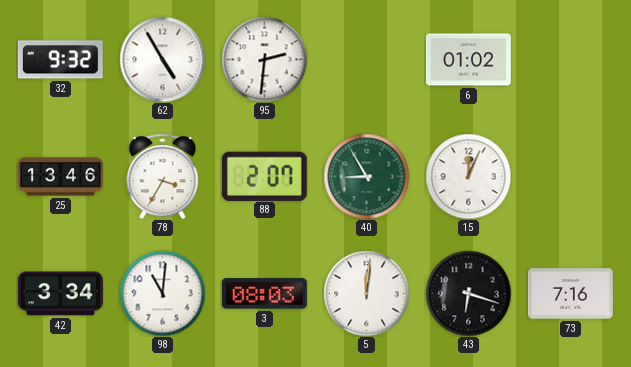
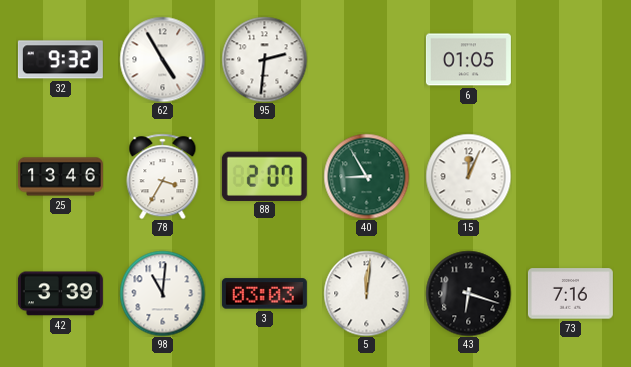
6: 01:02 -> 01:05 (468, 60)
42: 3:34 -> 3:39 (60, 294)
3: 08:03 -> 03:03 (264, 294)
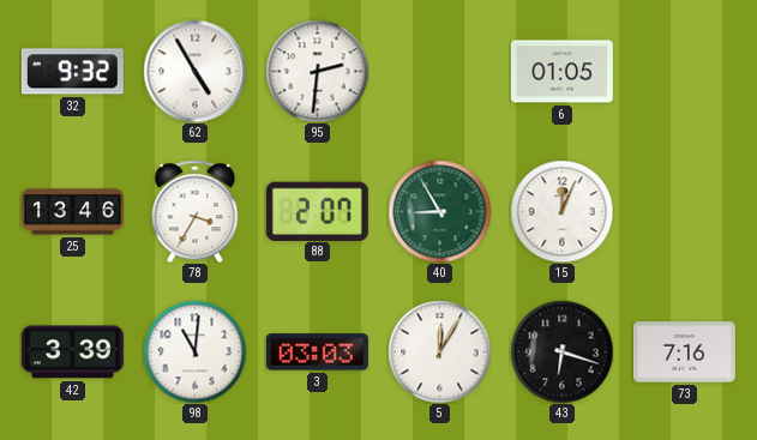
5: 12:01 -> 12:05 (439, 351)
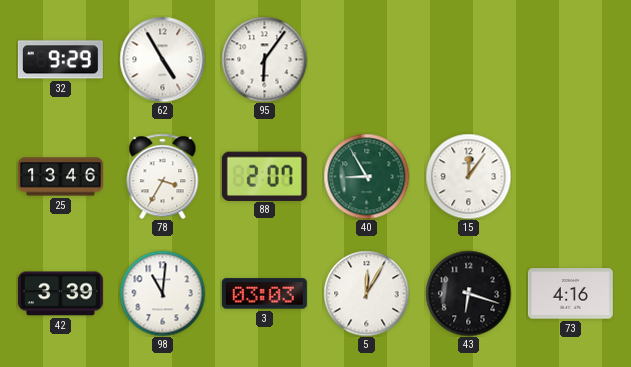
32: 9:32 -> 9:29 (60, 60)
95: 2:31 -> 6:06 (264, 59)
6: 01:05 -> none (561, 72)
15: 12:04 -> 12:06 (468, 176)
73: 7:16 -> 4:16 (570, 294)
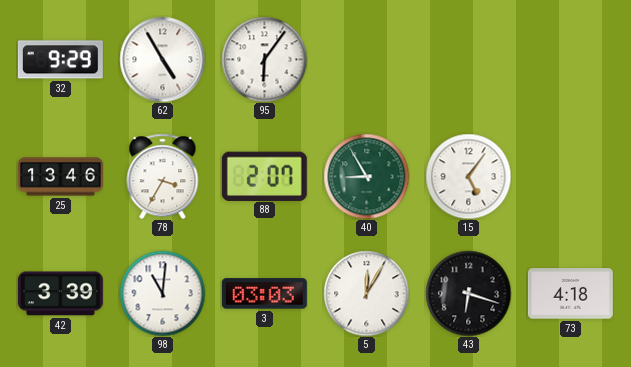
15: 12:06 -> 5:06 (468, 176)
73: 4:16 -> 4:18 (570, 294)
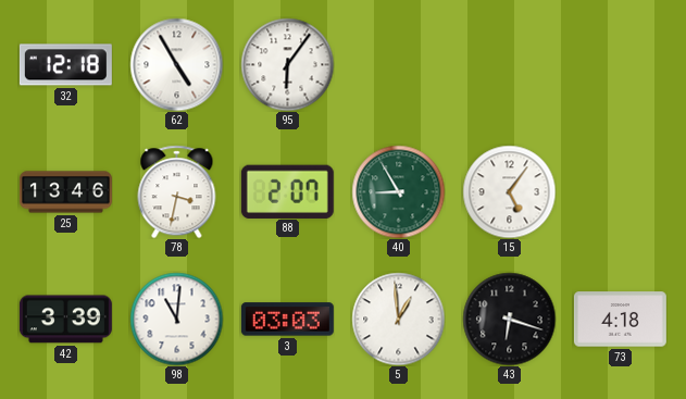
32: 9:29 -> 12:18 (65, 65)
78: 3:35 -> 3:32 (177, 191)
5: 12:05 -> 12:59 (398, 319)
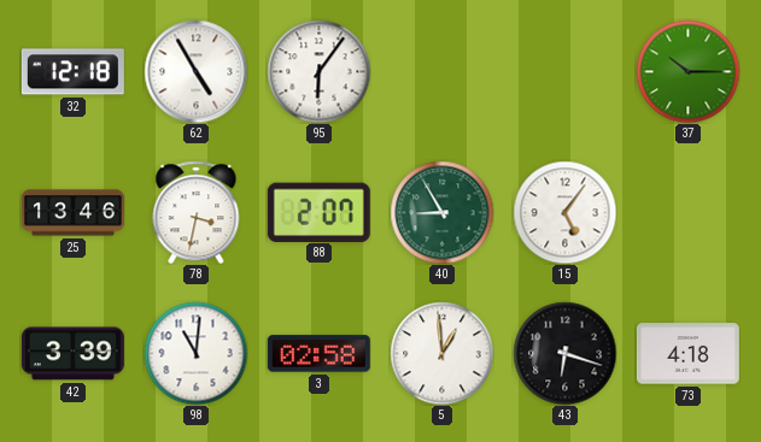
37: none -> 10:15 (687, 71)
3: 03:03 -> 02:58 (318, 354)
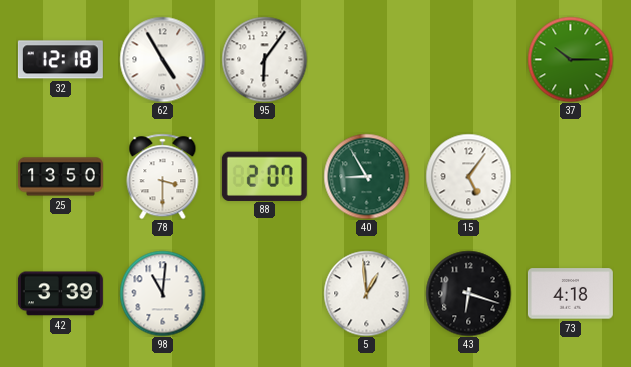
25: 13:46 -> 13:50 (60, 177)
78: 3:32 -> 3:30 (163, 176)
3: 02:58 -> none (318, 354)
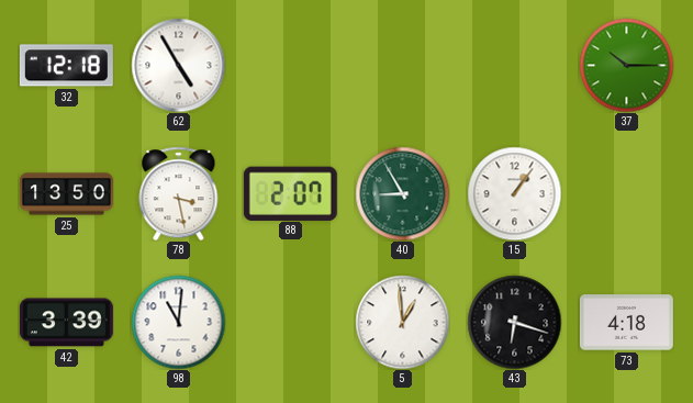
95: 6:06 -> none (264, 59)
78: 3:30 -> 3:28 (179, 193)
15: 5:06 -> 1:06 (514, 193)
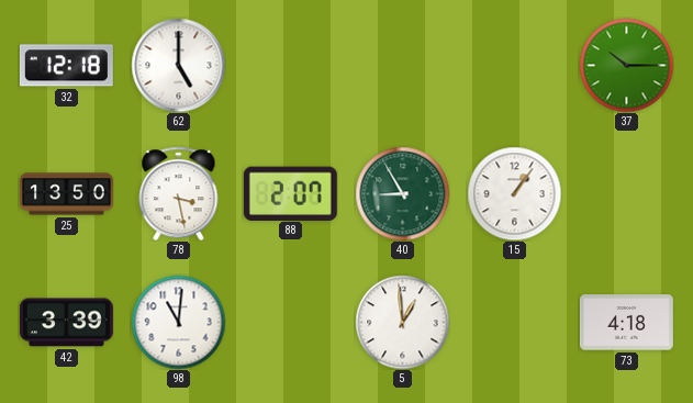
62: 4:55 -> 5:00 (178, 65)
43: 6:18 -> none (514, 322)
